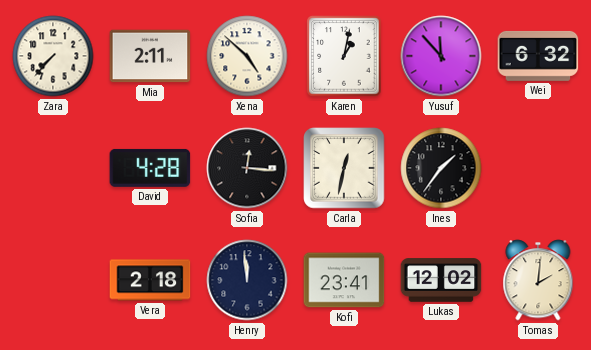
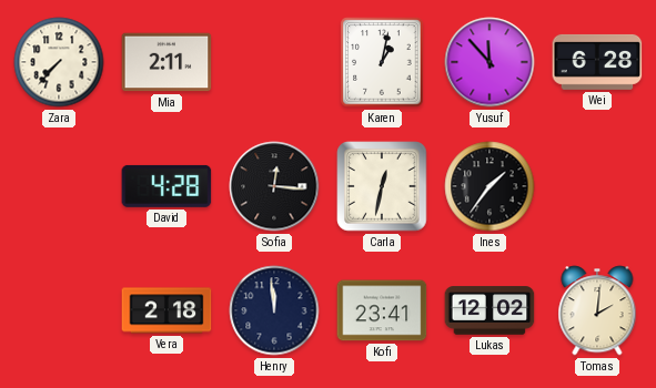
Xena: 4:52 -> none (247, 56)
Wei: 6:32 -> 6:28 (597, 62)
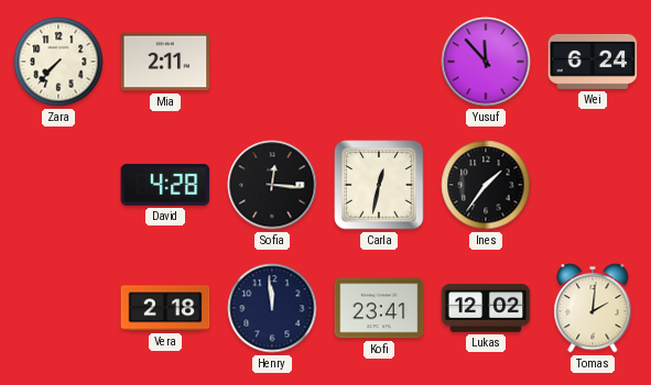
Karen: 1:02 -> none (382, 62)
Wei: 6:28 -> 6:24 (593, 62)
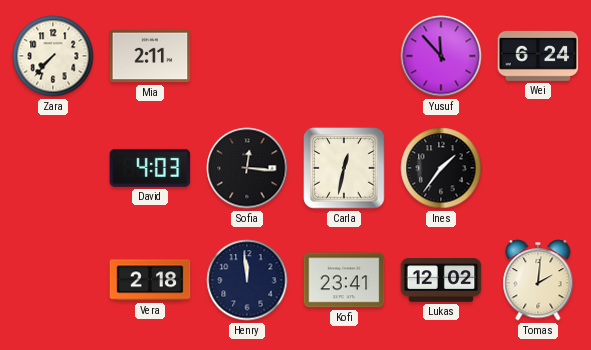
David: 4:28 -> 4:03 (150, 168)
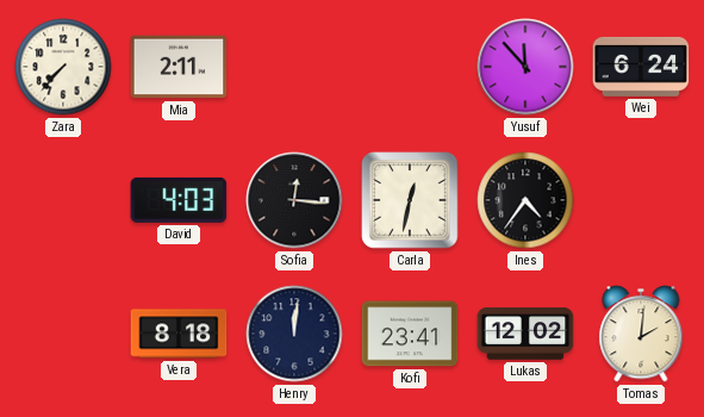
Ines: 1:36 -> 4:36 (525, 200)
Vera: 2:18 -> 8:18 (179, 334)
Henry: 11:59 -> 12:01 (294, 334)
